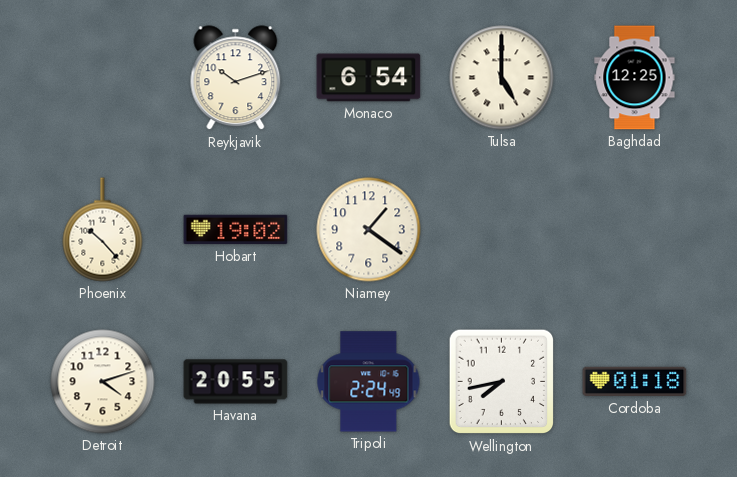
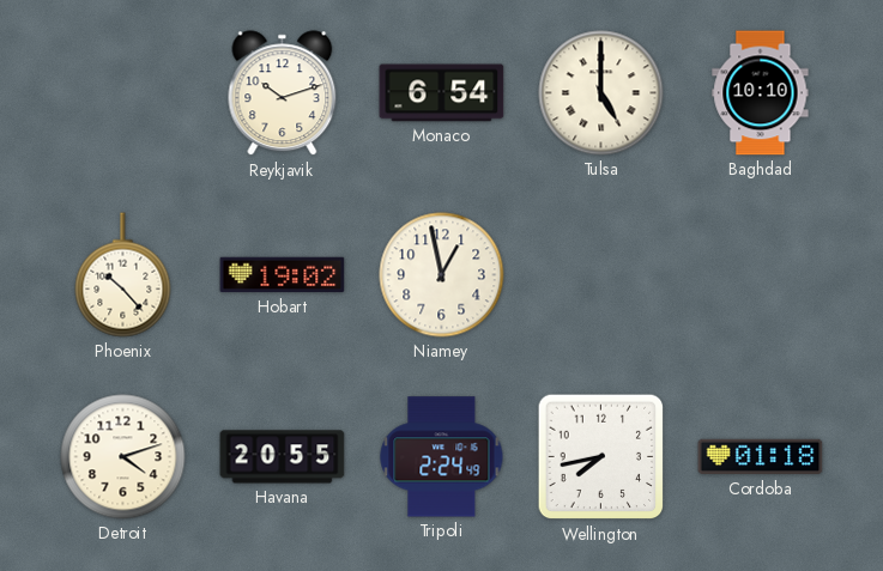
Baghdad: 12:25 -> 10:10 (761, 93)
Niamey: 1:21 -> 12:58 (442, 275)
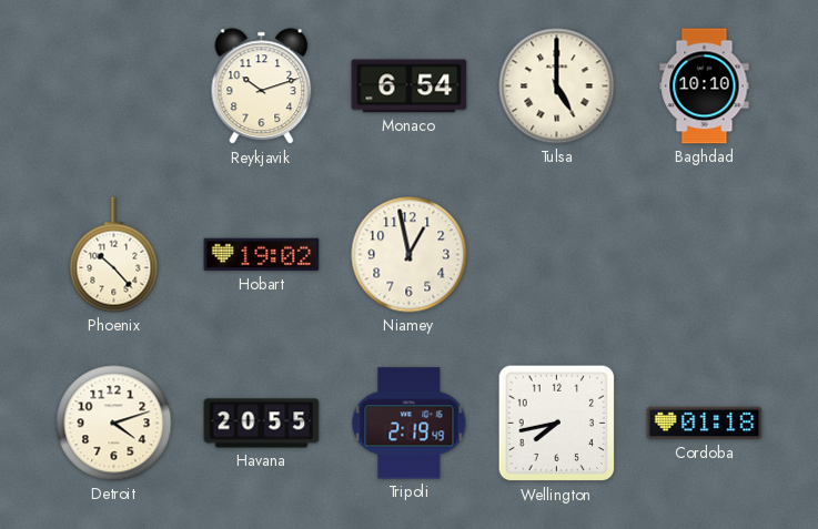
Tripoli: 2:24 -> 2:19 (410, 424)
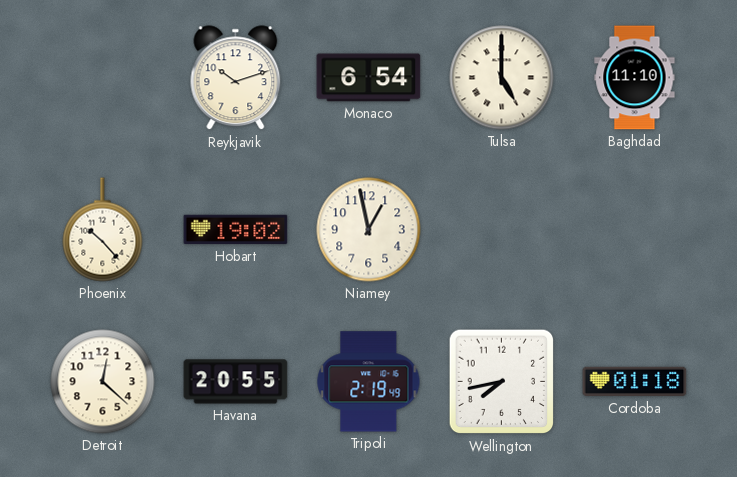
Baghdad: 10:10 -> 11:10 (635, 78)
Detroit: 4:12 -> 12:22 (103, 382)
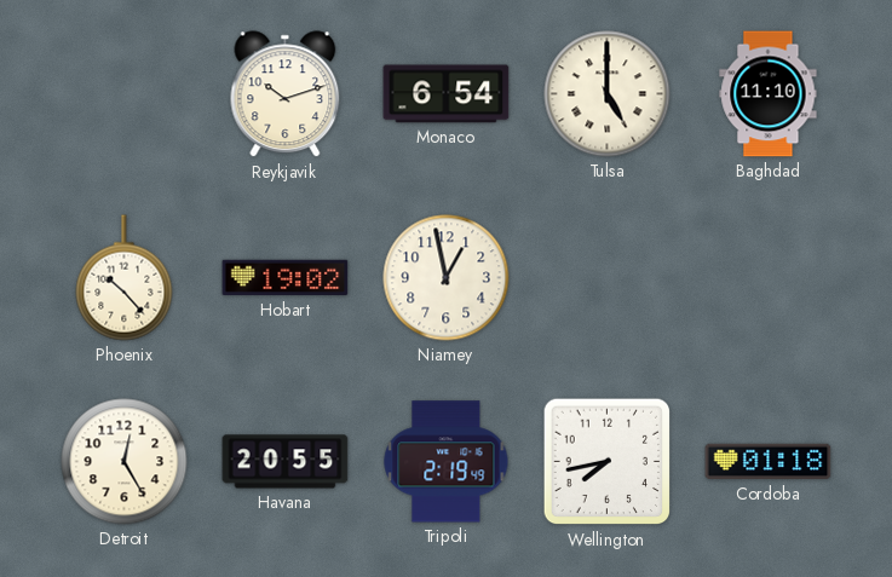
Detroit: 12:22 -> 12:25 (125, 462)
